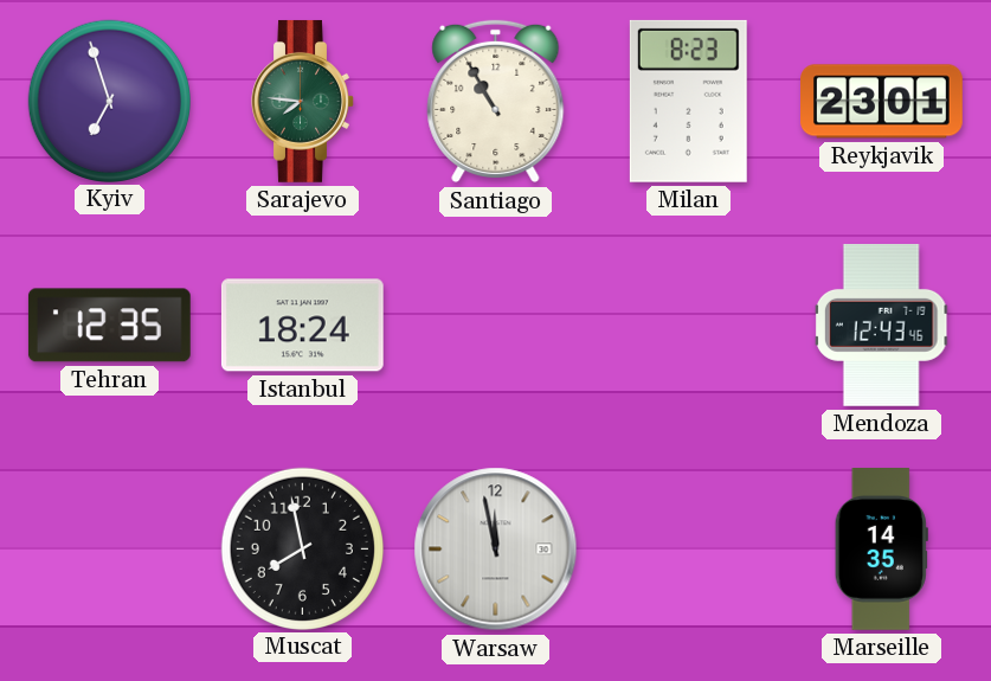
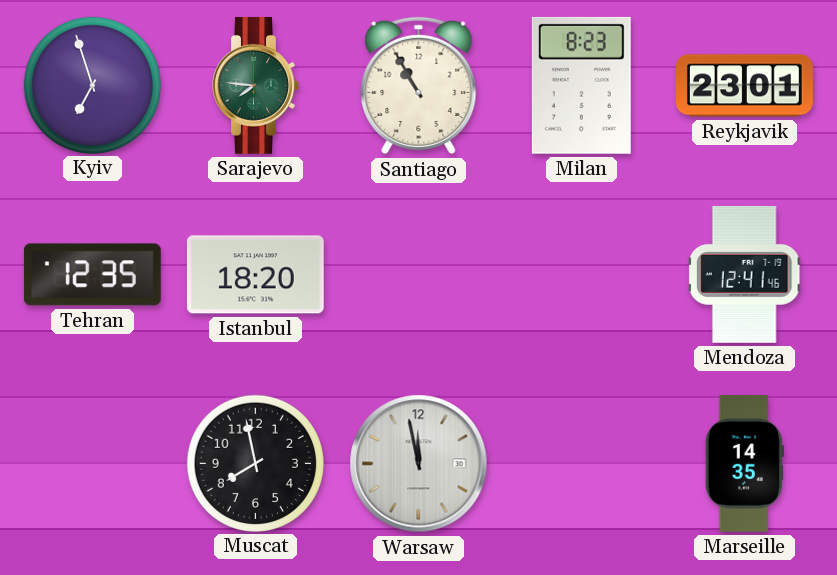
Istanbul: 18:24 -> 18:20 (255, 275)
Mendoza: 12:43 -> 12:41 (745, 274)
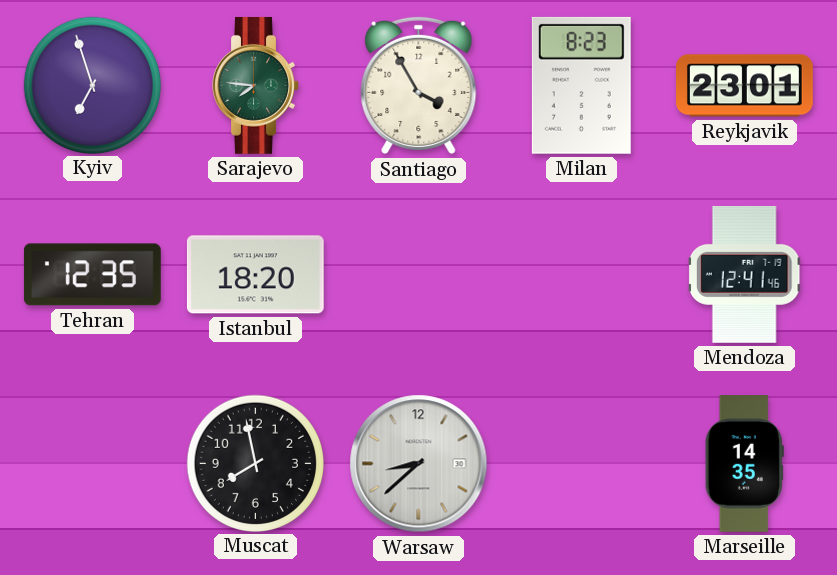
Santiago: 10:55 -> 3:55 (419, 86)
Warsaw: 11:58 -> 8:38 (419, 464)
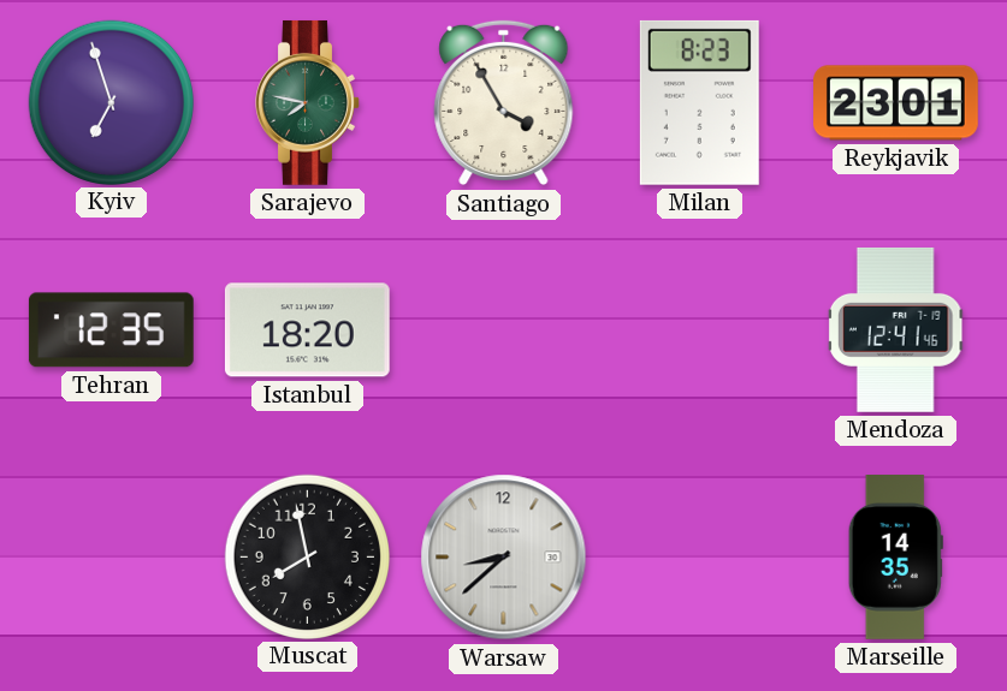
Sarajevo: 7:46 -> 7:47 (308, 102)
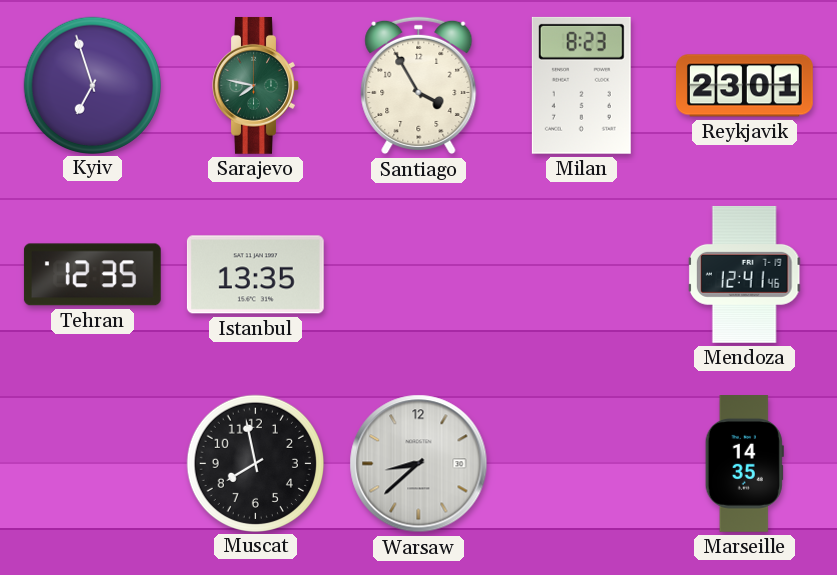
Istanbul: 18:20 -> 13:35 (255, 275)
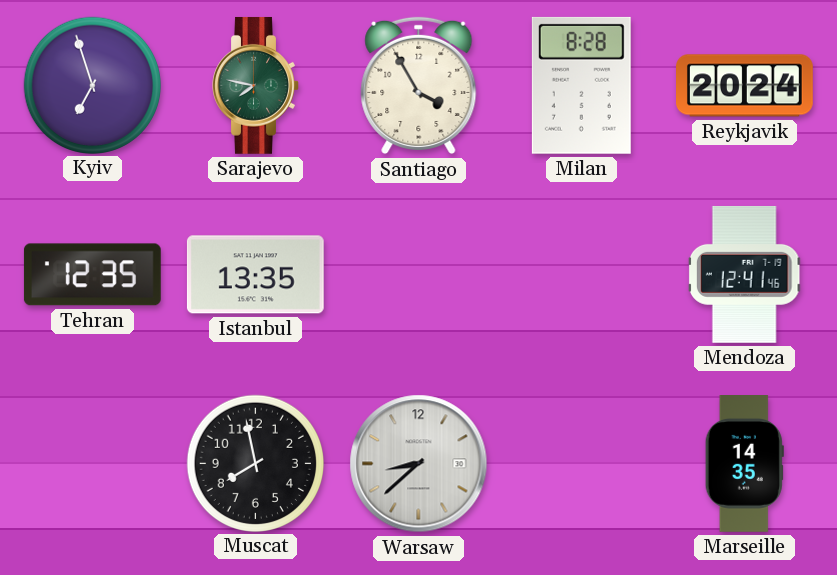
Milan: 8:23 -> 8:28 (581, 85)
Reykjavik: 23:01 -> 20:24 (745, 86)
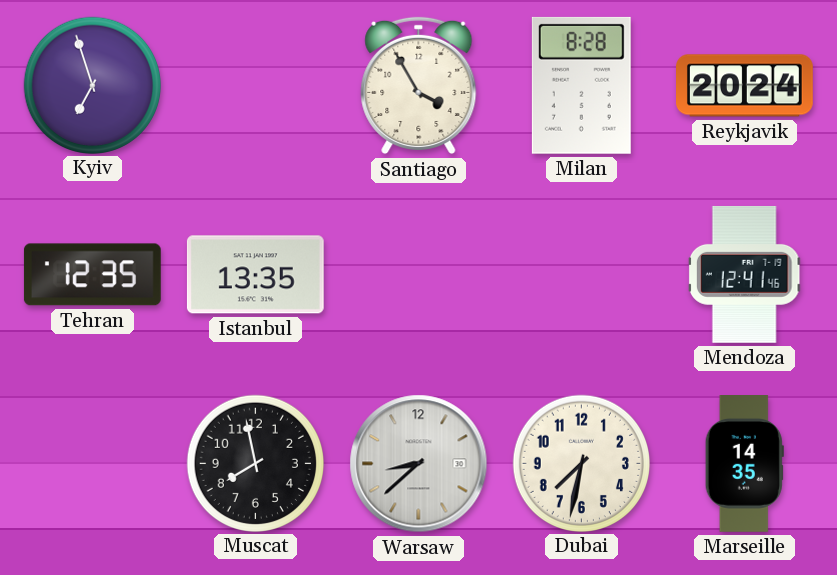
Sarajevo: 7:47 -> none (256, 85)
Dubai: none -> 7:32 (581, 463)
